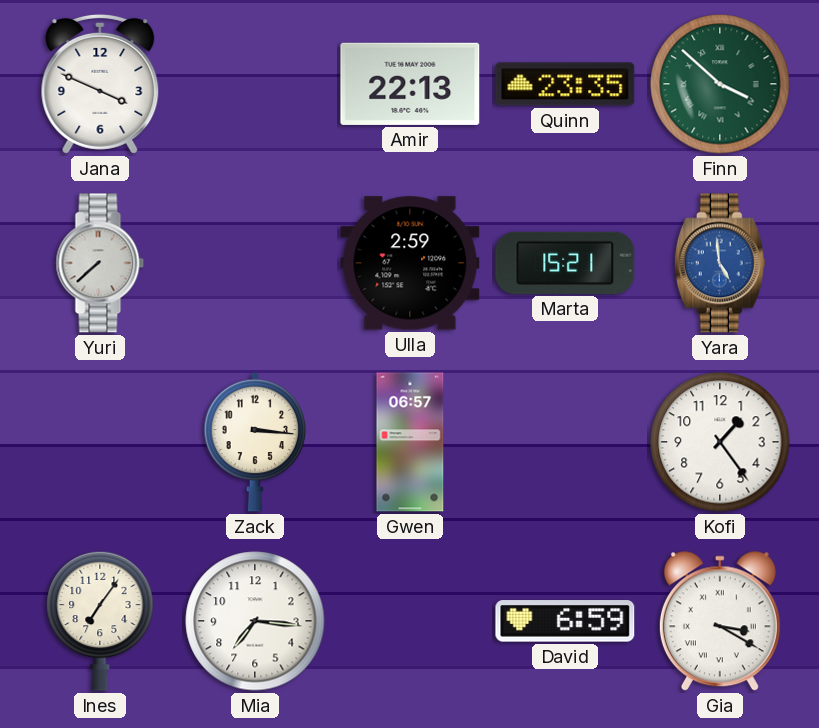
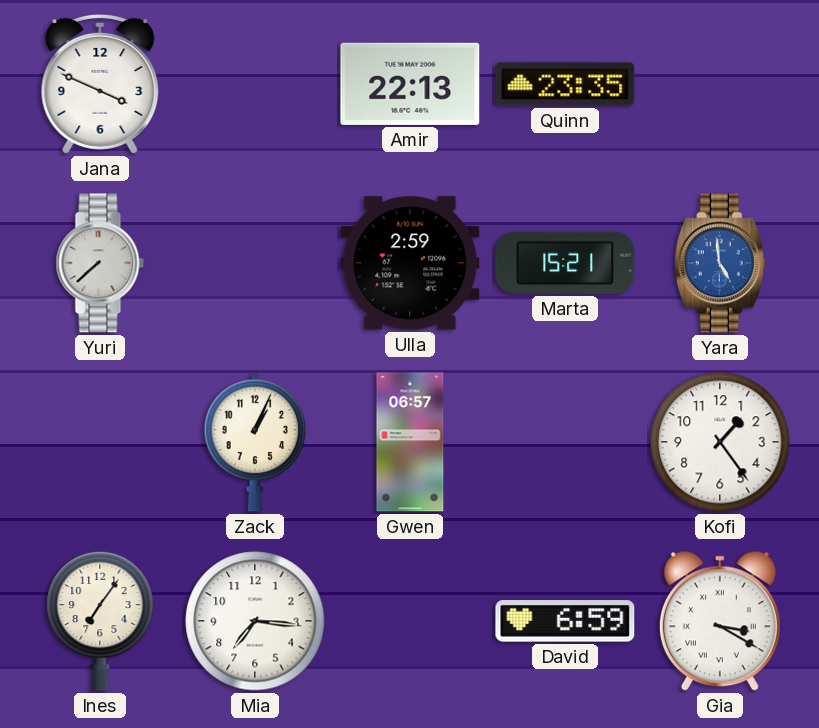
Finn: 3:52 -> none (720, 84)
Zack: 3:16 -> 1:04 (255, 442)
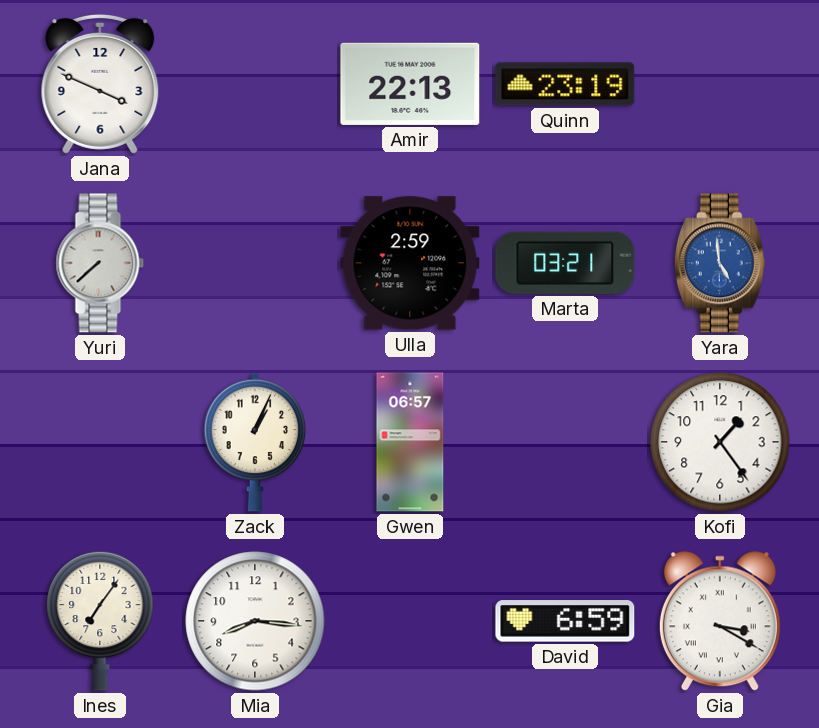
Quinn: 23:35 -> 23:19 (565, 84)
Marta: 15:21 -> 03:21 (565, 263)
Mia: 7:16 -> 8:16 (255, 621)
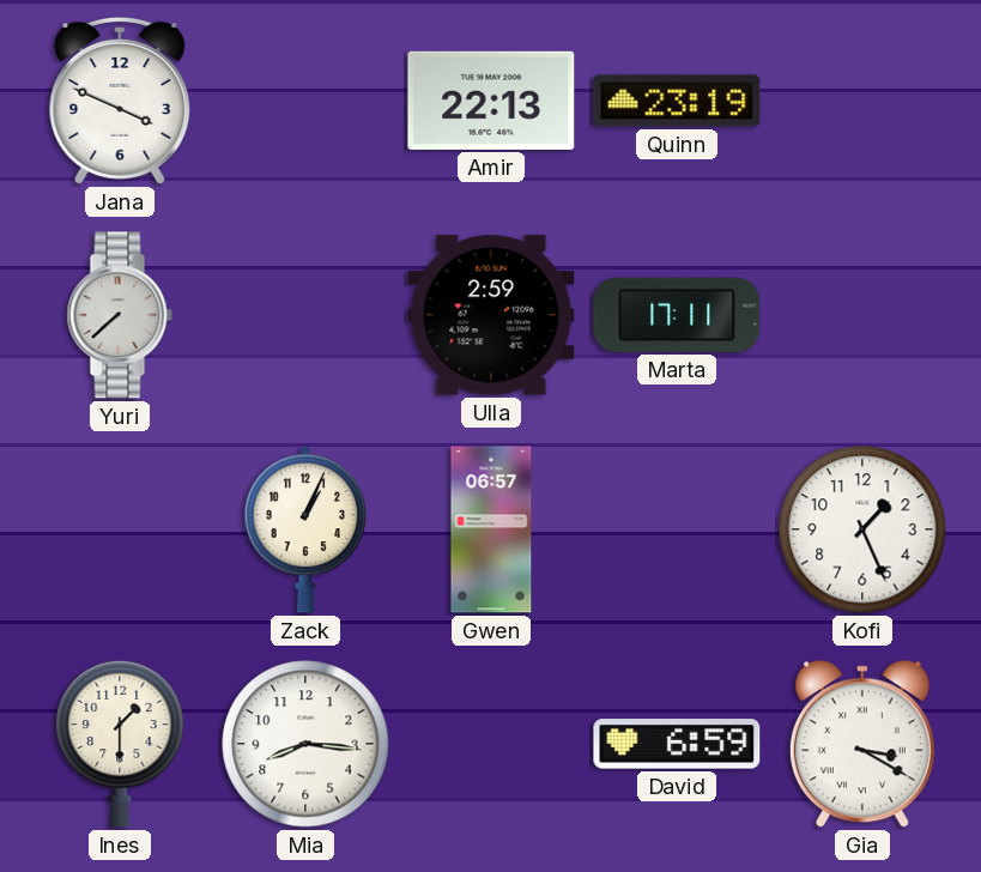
Marta: 03:21 -> 17:11 (677, 315)
Yara: 4:59 -> none (720, 263)
Kofi: 1:24 -> 1:26 (862, 529)
Ines: 7:06 -> 1:30 (120, 744)
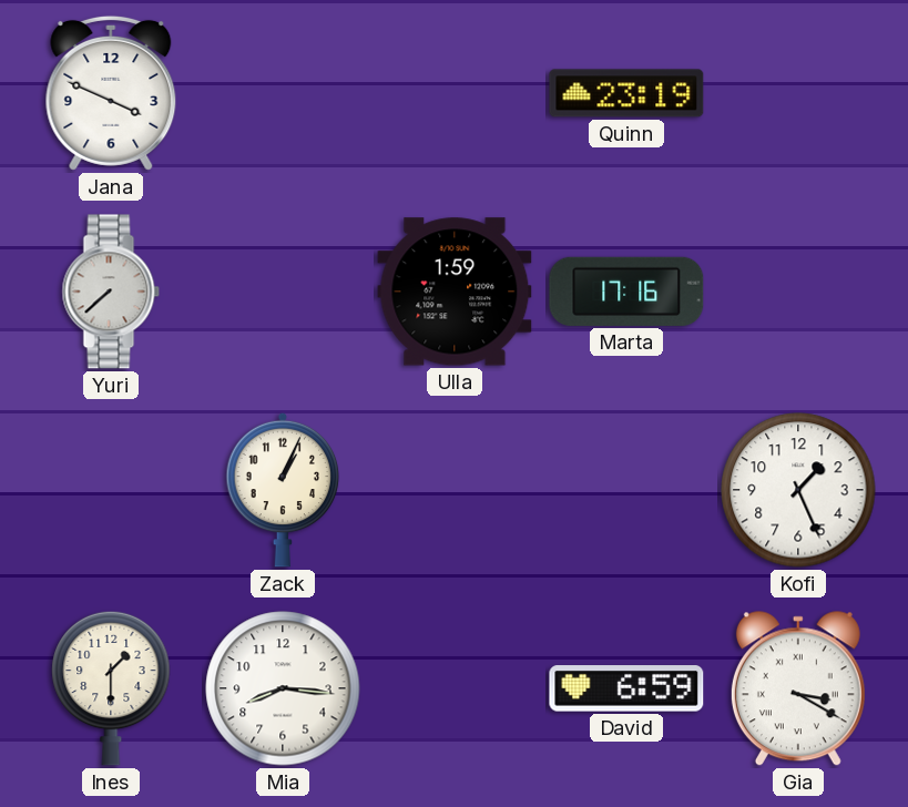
Amir: 22:13 -> none (491, 101)
Ulla: 2:59 -> 1:59 (455, 292)
Marta: 17:11 -> 17:16 (626, 292)
Gwen: 06:57 -> none (491, 529)
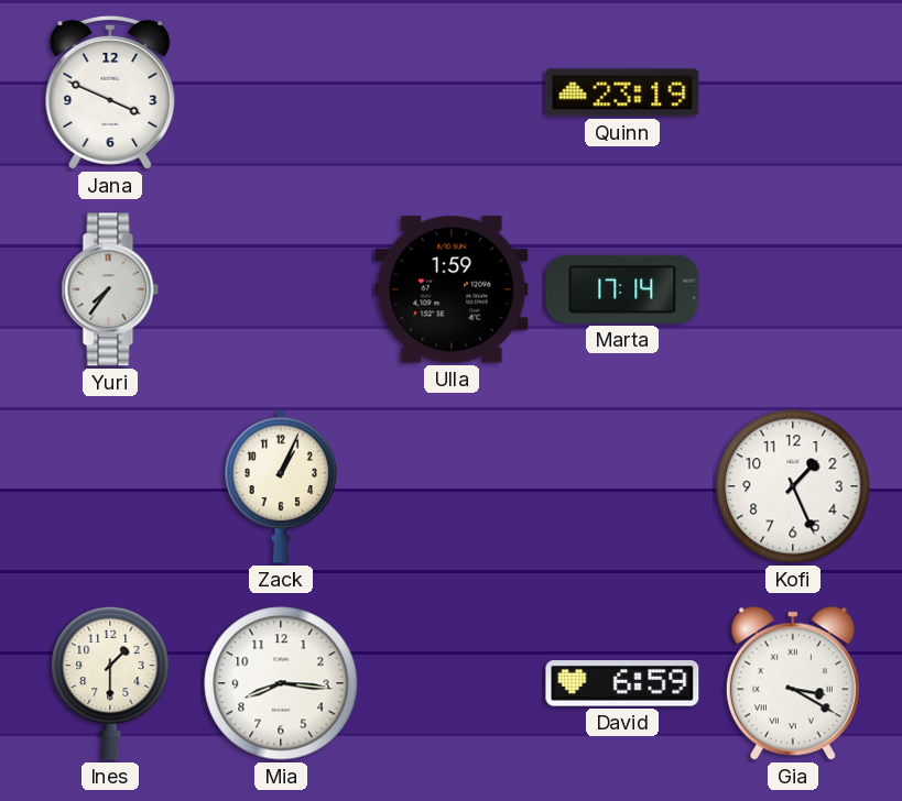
Yuri: 7:38 -> 7:36 (110, 289)
Marta: 17:16 -> 17:14 (622, 289)
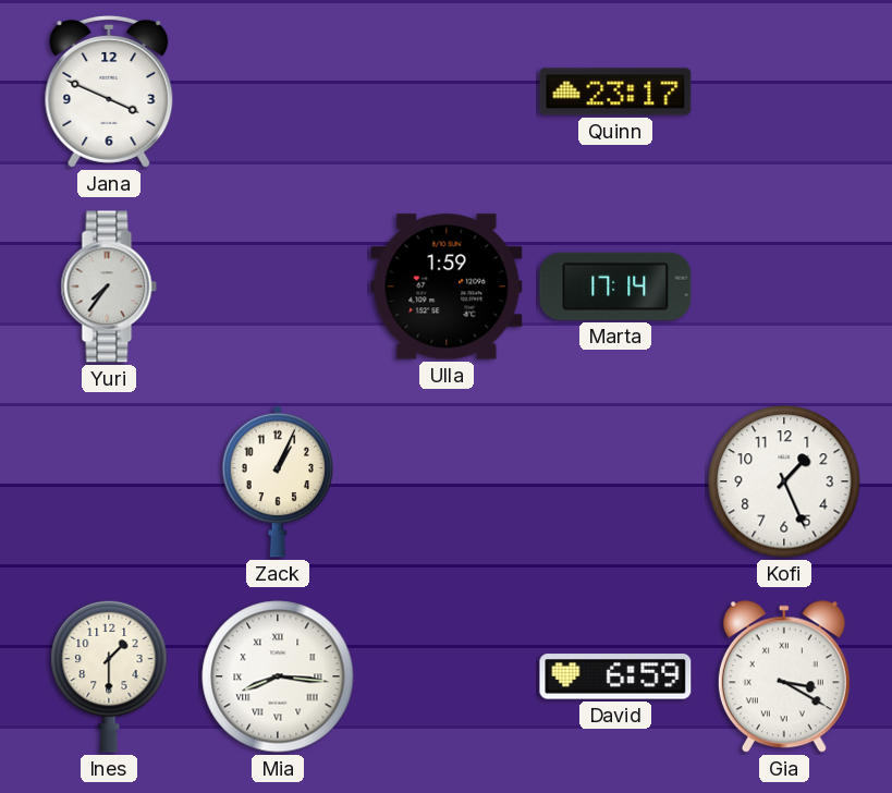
Quinn: 23:19 -> 23:17 (615, 91)
Mia numerals: Arabic -> Roman (278, 676)
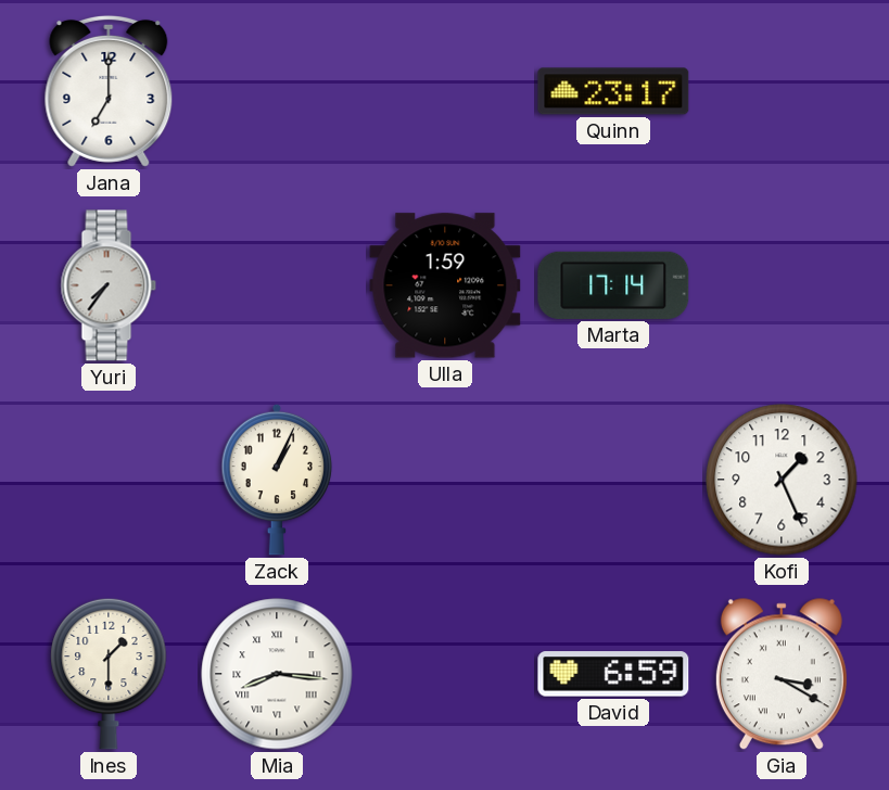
Jana: 3:49 -> 7:00 (109, 91)
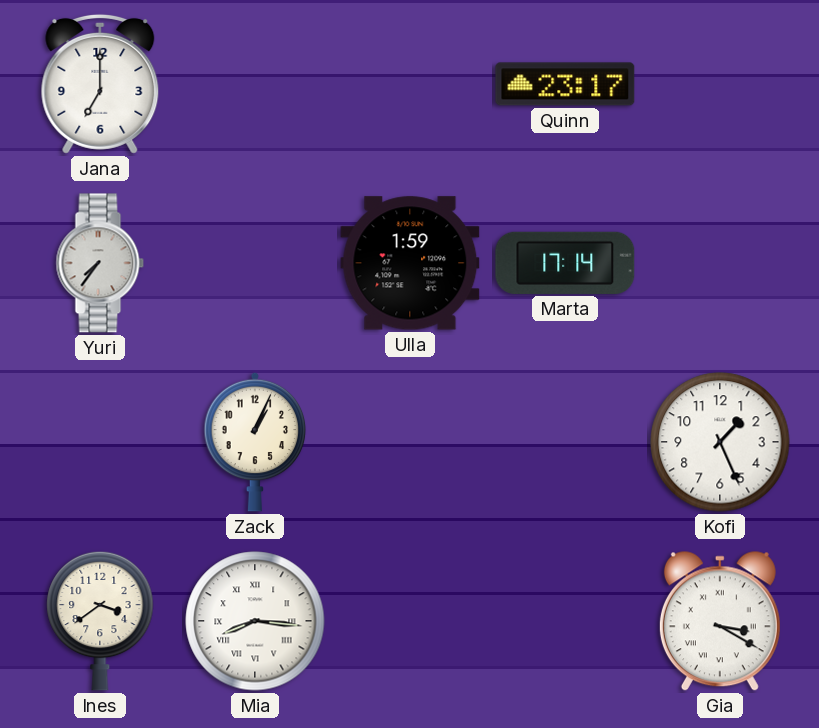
Ines: 1:30 -> 3:39 (100, 621)
David: 6:59 -> none (613, 674)
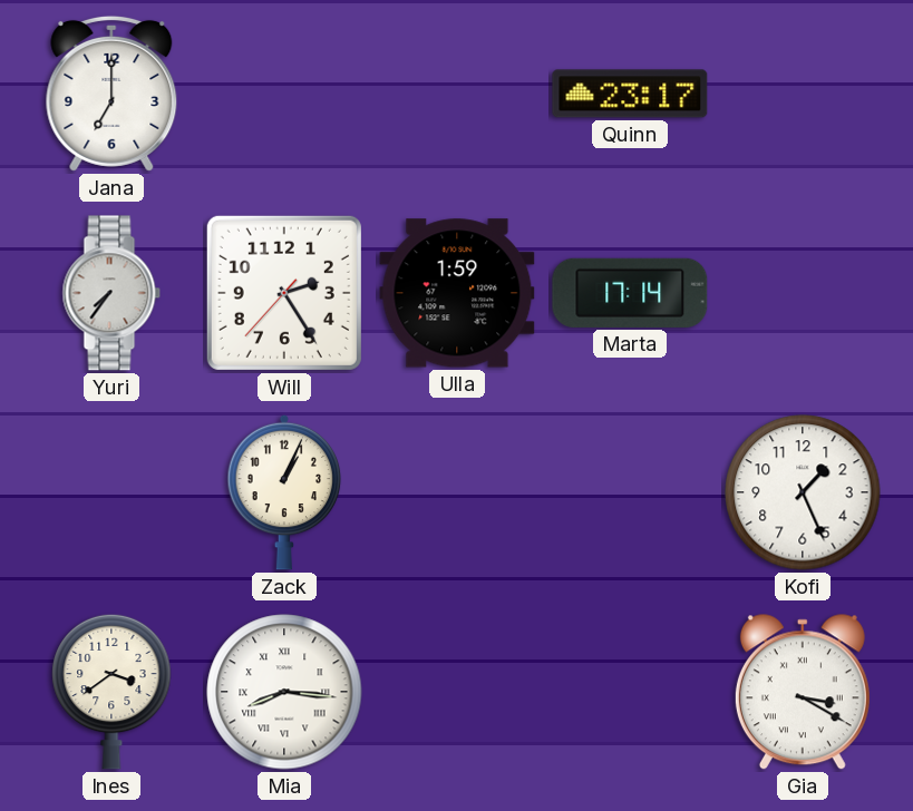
Will: none -> 2:24 (284, 293)
